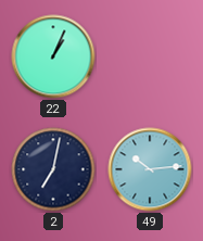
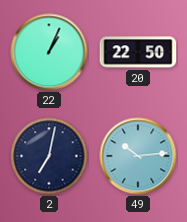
20: none -> 22:50 (138, 52)
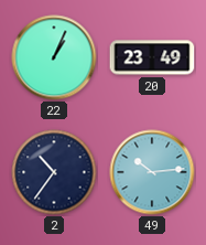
20: 22:50 -> 23:49 (152, 57)
2: 7:02 -> 10:36 (54, 172)
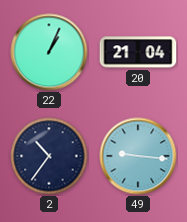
20: 23:49 -> 21:04 (138, 52)
49: 10:14 -> 9:16 (138, 156)
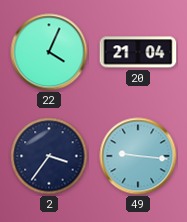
22: 1:04 -> 4:04 (49, 52)
2: 10:36 -> 3:36 (49, 156)
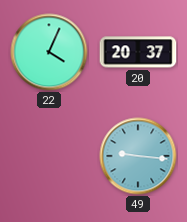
20: 21:04 -> 20:37 (138, 52)
2: 3:36 -> none (49, 156)
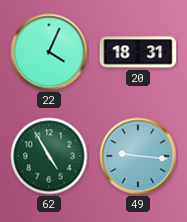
20: 20:37 -> 18:31 (138, 52)
62: none -> 4:55 (49, 156)
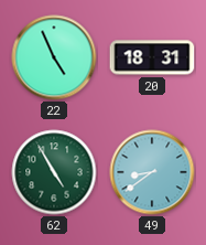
22: 4:04 -> 4:56 (54, 57)
49: 9:16 -> 8:39 (152, 172)
